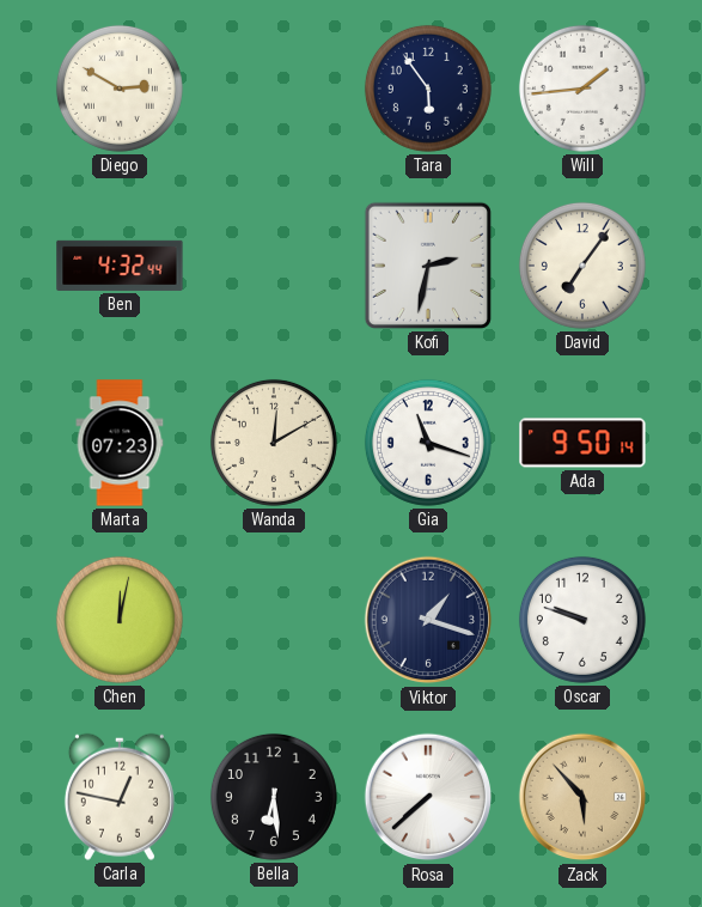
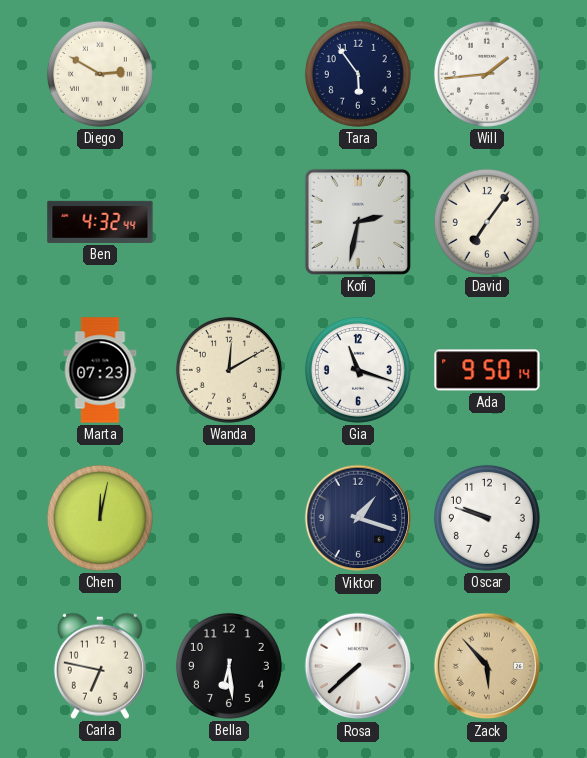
Carla: 12:47 -> 6:47 (100, 666)
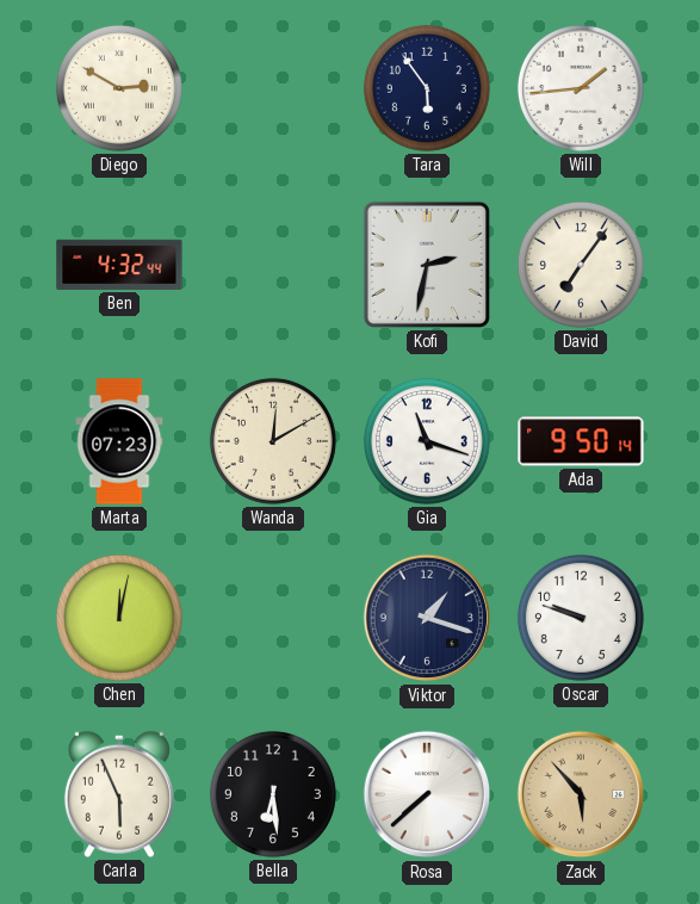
Carla: 6:47 -> 5:56 (119, 794)
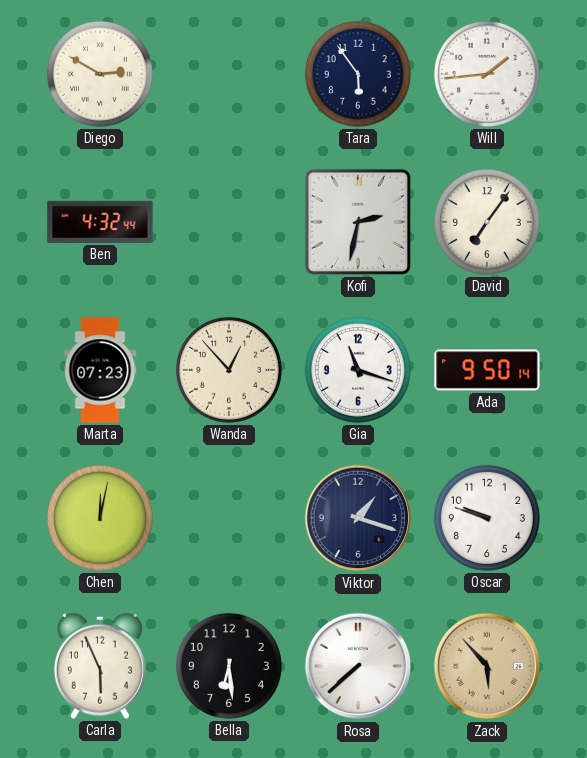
Wanda: 12:10 -> 12:53 (229, 370)
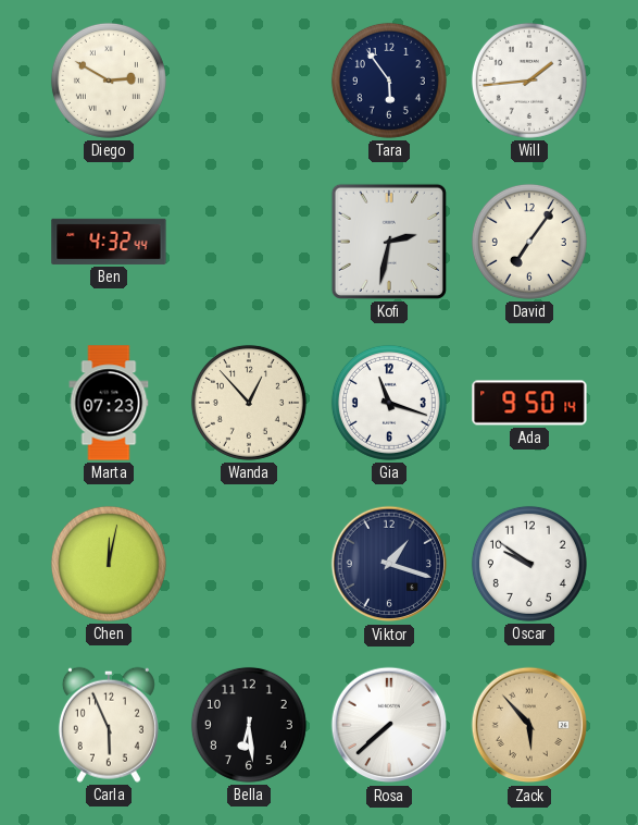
Oscar: 9:48 -> 9:51 (529, 564)
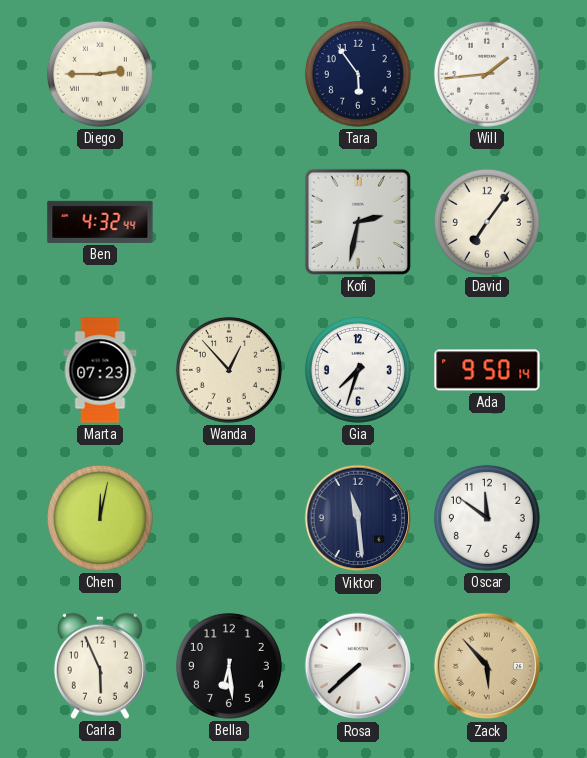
Diego: 2:50 -> 2:45 (100, 74)
Gia: 11:18 -> 7:33 (358, 370)
Viktor: 1:18 -> 11:29 (358, 518)
Oscar: 9:51 -> 11:51 (487, 518)
